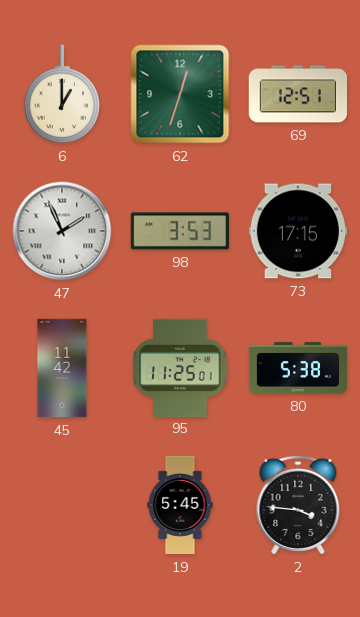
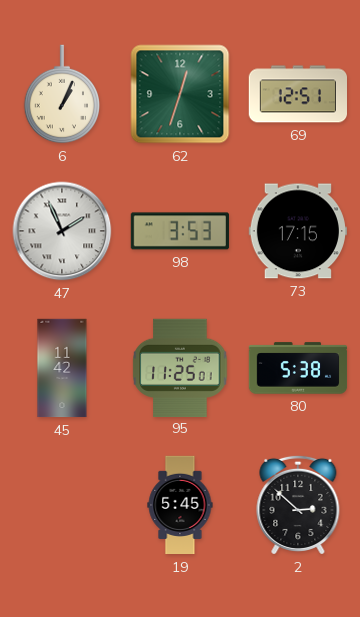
6: 1:00 -> 1:04 (62, 94)
2: 3:46 -> 2:52 (298, 505)
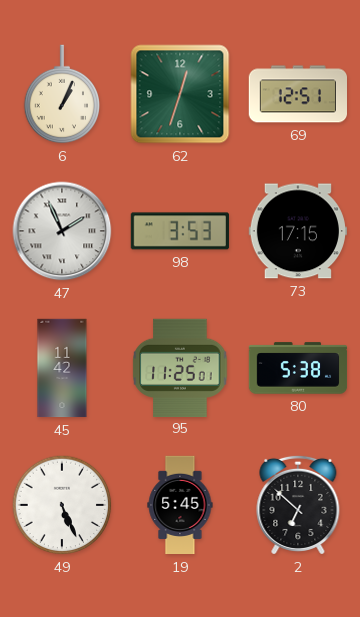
49: none -> 5:26 (62, 505)
2: 2:52 -> 6:52 (298, 505)
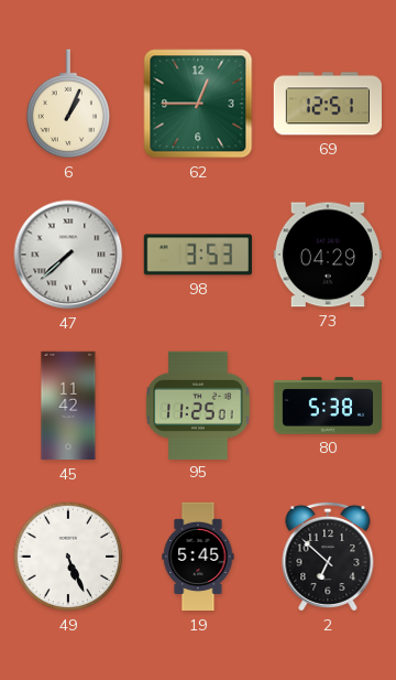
62: 12:33 -> 12:45 (198, 104)
47: 1:56 -> 7:38 (68, 255)
73: 17:15 -> 04:29 (327, 255)
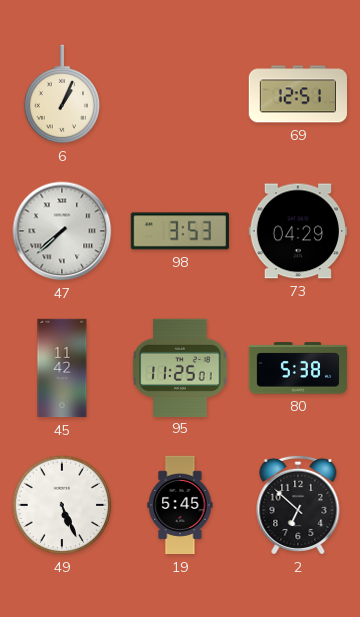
62: 12:45 -> none (198, 104)
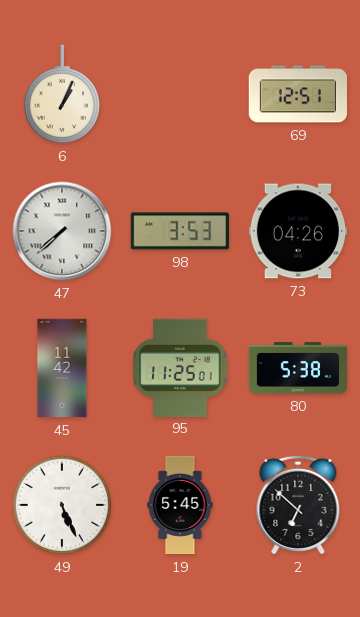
73: 04:29 -> 04:26 (297, 231)
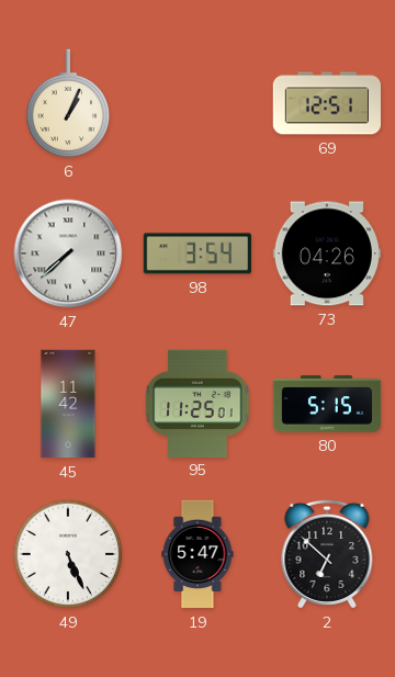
98: 3:53 -> 3:54 (198, 253)
80: 5:38 -> 5:15 (327, 404)
19: 5:45 -> 5:47 (198, 554)
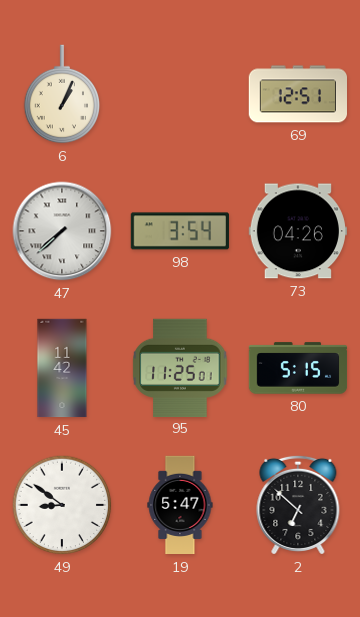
49: 5:26 -> 8:51 (62, 505)
